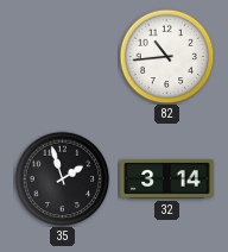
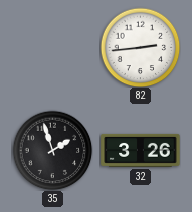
82: 10:44 -> 2:44 (140, 47)
32: 3:14 -> 3:26 (141, 150)
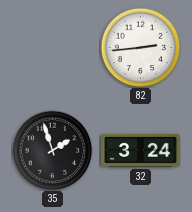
32: 3:26 -> 3:24 (141, 150)
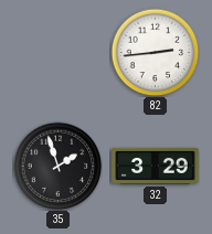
32: 3:24 -> 3:29 (156, 166)
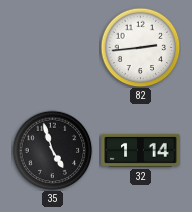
35: 1:57 -> 4:57 (52, 150)
32: 3:29 -> 1:14 (141, 150)
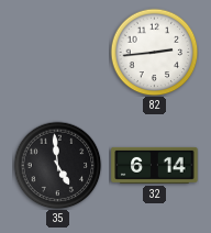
35: 4:57 -> 4:59 (57, 165)
32: 1:14 -> 6:14 (155, 165)
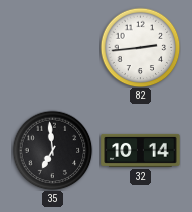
35: 4:59 -> 6:59 (52, 150)
32: 6:14 -> 10:14 (141, 150)
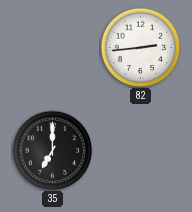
35: 6:59 -> 7:00 (52, 150)
32: 10:14 -> none (141, 150)
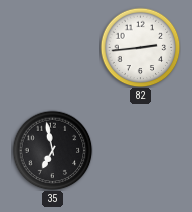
35: 7:00 -> 6:58 (52, 150)
